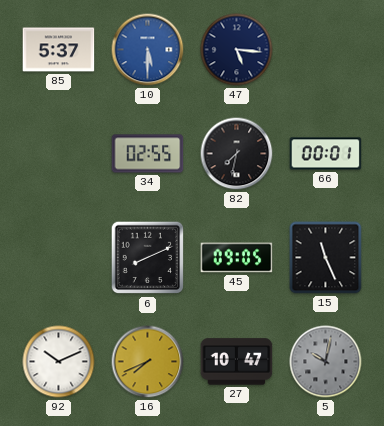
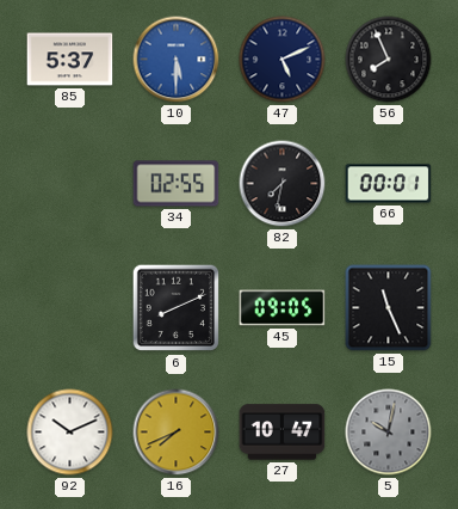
47: 5:16 -> 5:11 (283, 60)
56: none -> 7:56 (389, 60)
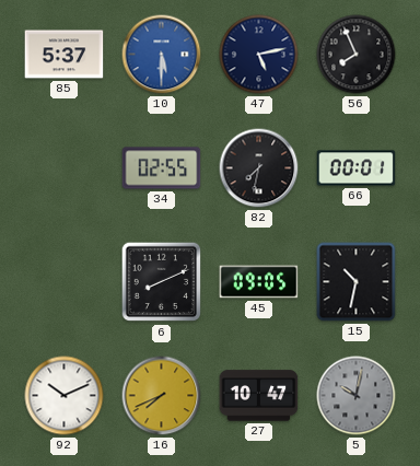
47: 5:11 -> 5:13 (259, 55)
15: 11:26 -> 10:32 (357, 282)
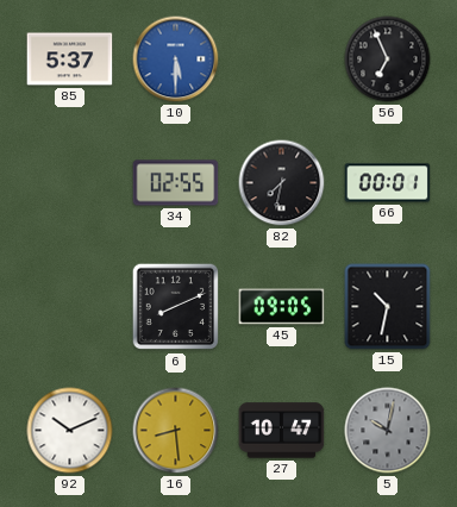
47: 5:13 -> none (259, 55)
56: 7:56 -> 6:56 (388, 60)
16: 7:41 -> 8:29 (176, 431)
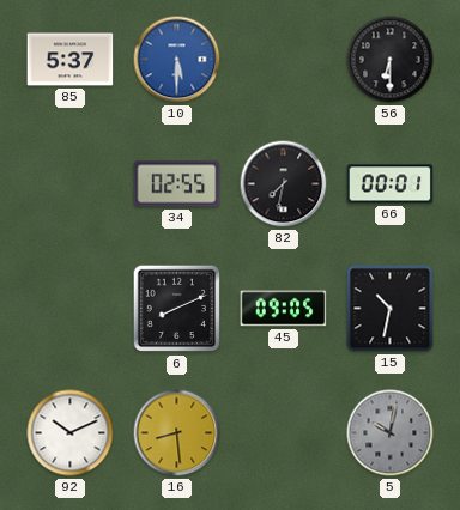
56: 6:56 -> 6:30 (391, 60)
27: 10:47 -> none (282, 431)
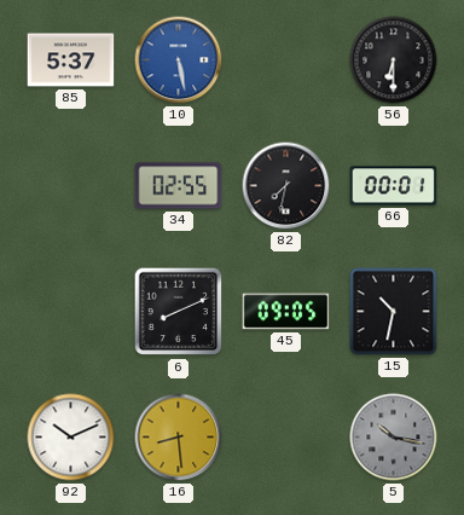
10: 5:30 -> 5:28 (179, 60)
5: 10:02 -> 10:17 (394, 438)
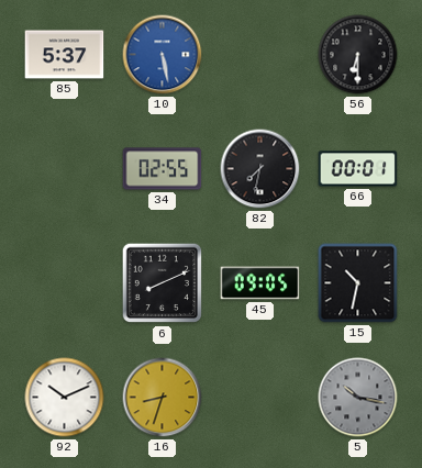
16: 8:29 -> 8:33 (163, 398)
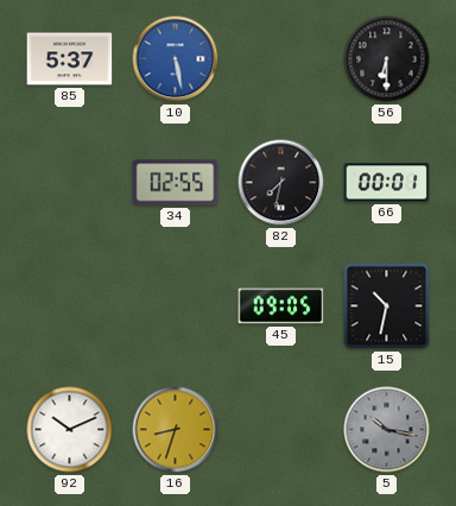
6: 8:11 -> none (163, 283)
